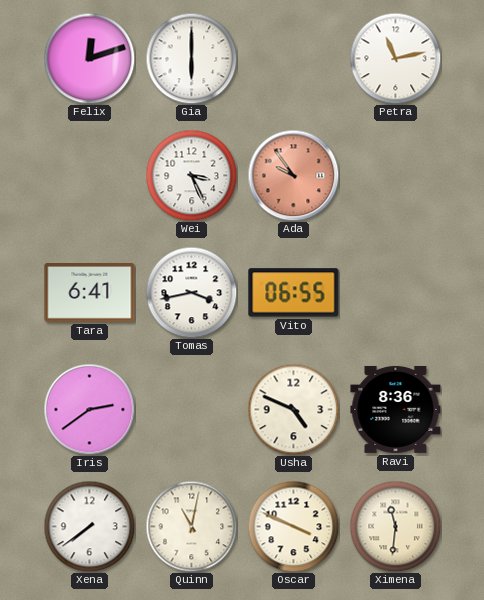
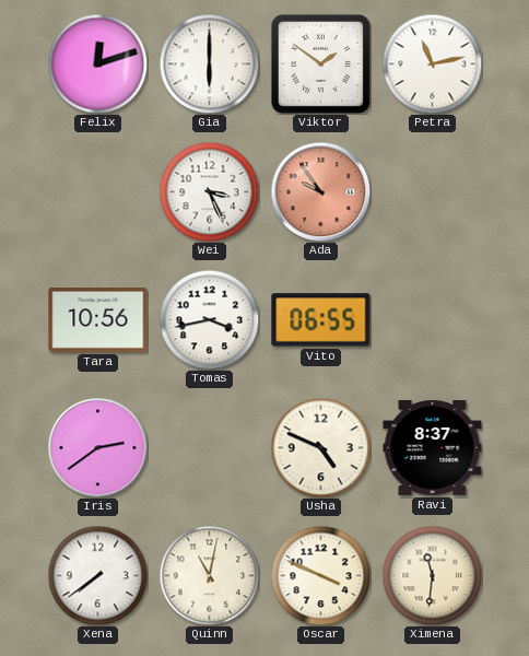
Viktor: none -> 1:51 (320, 63)
Tara: 6:41 -> 10:56 (98, 320)
Ravi: 8:36 -> 8:37 (433, 447)
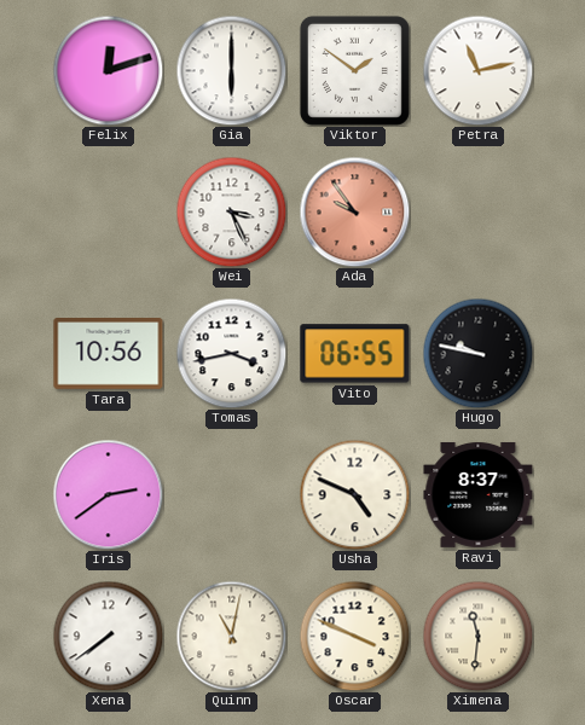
Hugo: none -> 9:47 (477, 353)
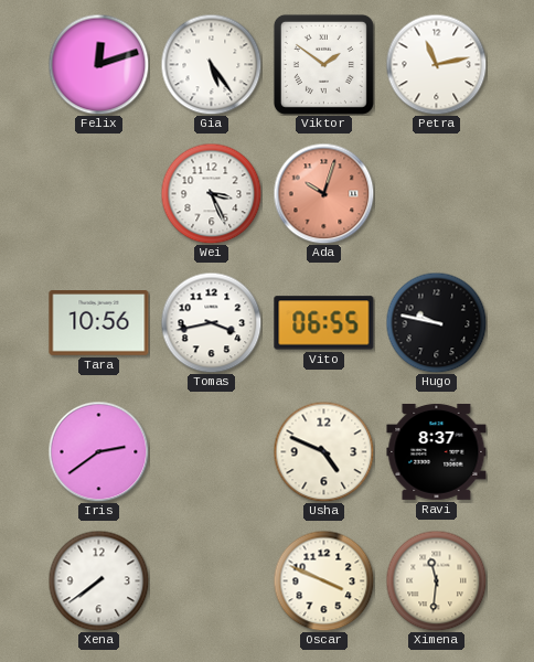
Gia: 6:00 -> 5:24 (211, 64)
Ada: 9:54 -> 10:03 (323, 193)
Quinn: 11:02 -> none (231, 636)
